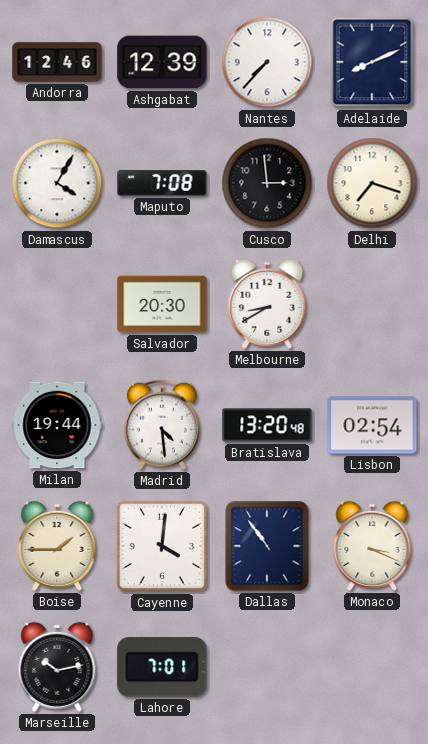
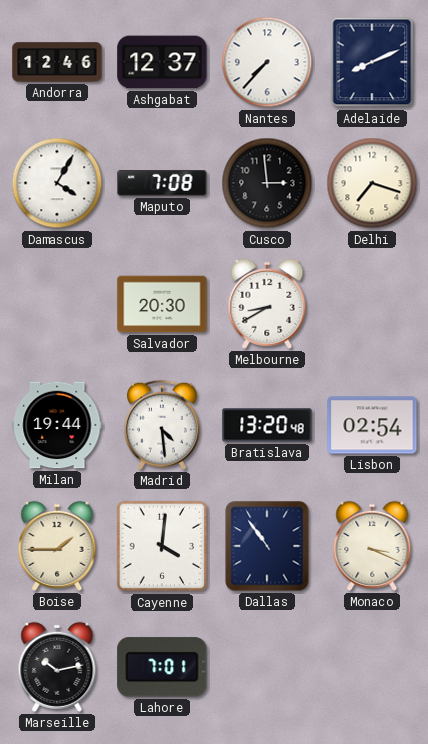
Ashgabat: 12:39 -> 12:37 (162, 62)
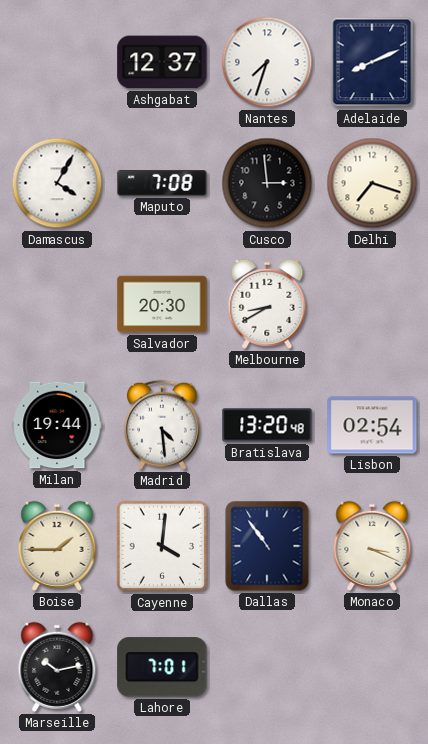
Andorra: 12:46 -> none (57, 62)
Nantes: 7:37 -> 7:33 (267, 62)
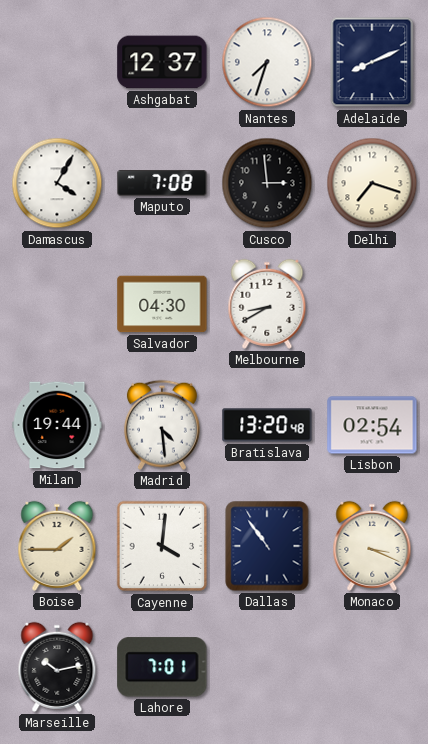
Salvador: 20:30 -> 04:30 (162, 304)
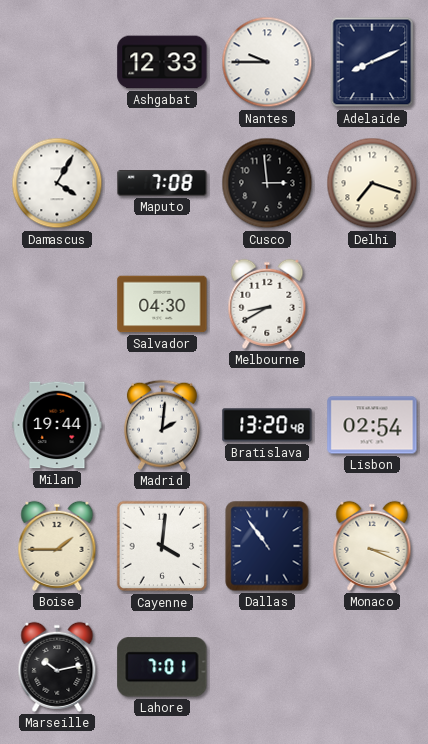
Ashgabat: 12:37 -> 12:33 (162, 62)
Nantes: 7:33 -> 9:45 (267, 62)
Madrid: 4:29 -> 2:01 (162, 425)
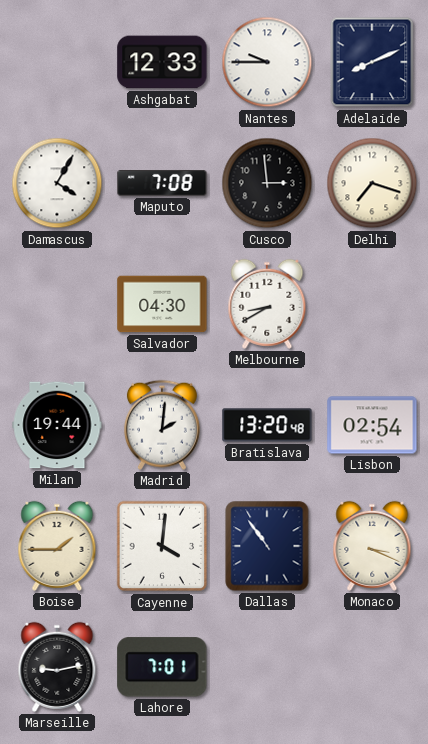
Marseille: 10:13 -> 9:13 (57, 667)
